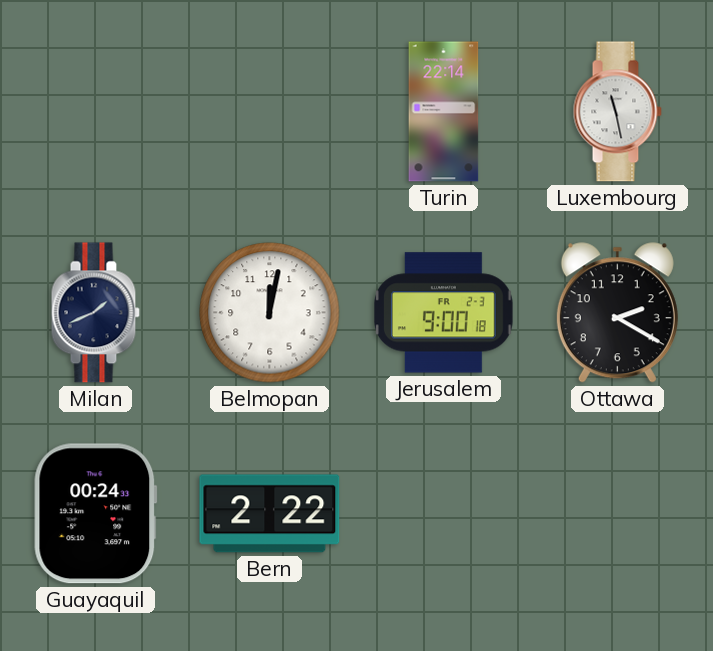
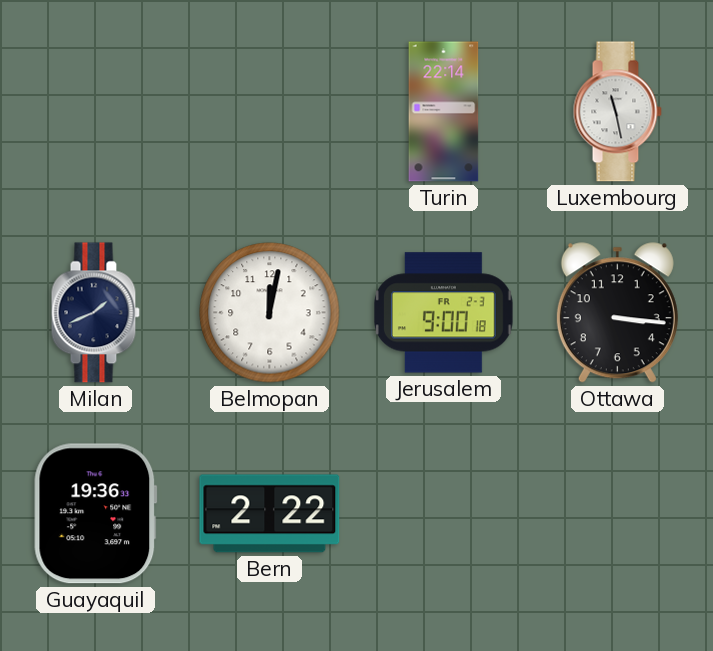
Ottawa: 2:20 -> 3:16 (617, 313)
Guayaquil: 00:24 -> 19:36 (96, 514)
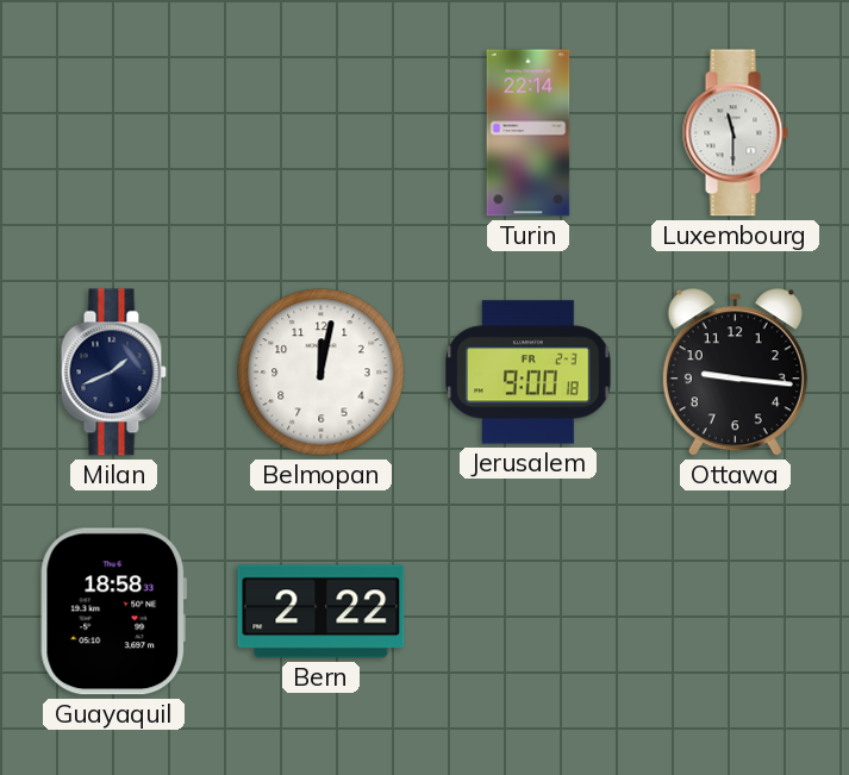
Luxembourg: 11:28 -> 11:30 (735, 133)
Ottawa: 3:16 -> 9:16 (735, 373)
Guayaquil: 19:36 -> 18:58 (114, 612)
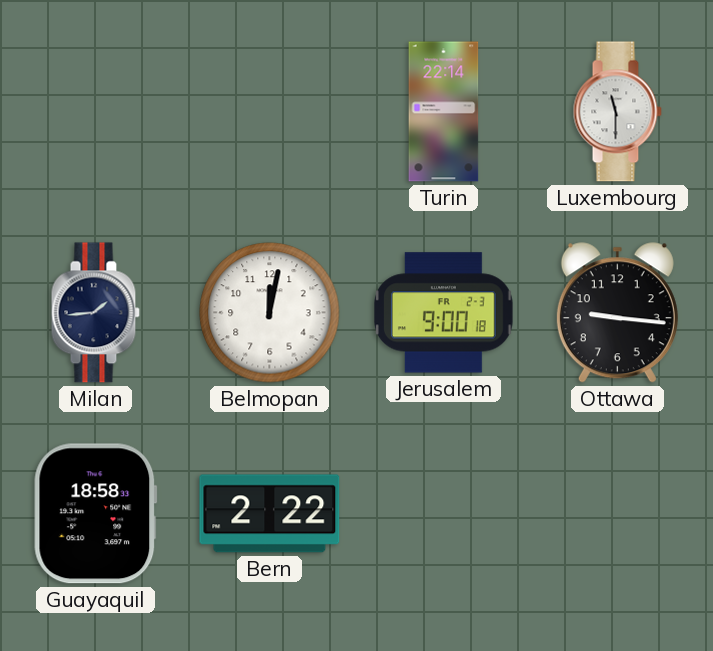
Milan: 1:41 -> 1:44 (95, 313)
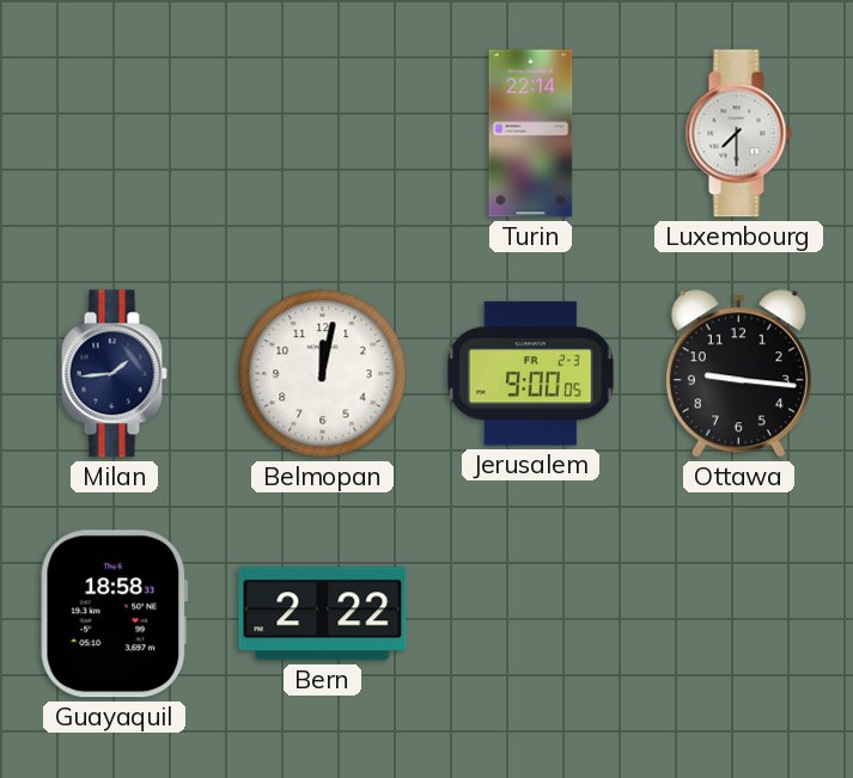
Luxembourg: 11:30 -> 7:30 (738, 134)
Jerusalem: 9:00:18 -> 9:00:05 (531, 374)
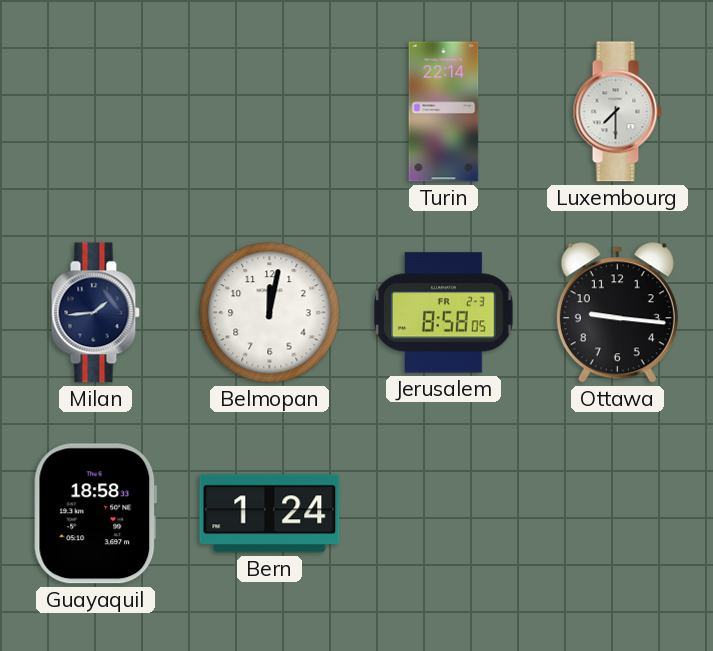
Jerusalem: 9:00 -> 8:58 (444, 313)
Bern: 2:22 -> 1:24 (270, 514)
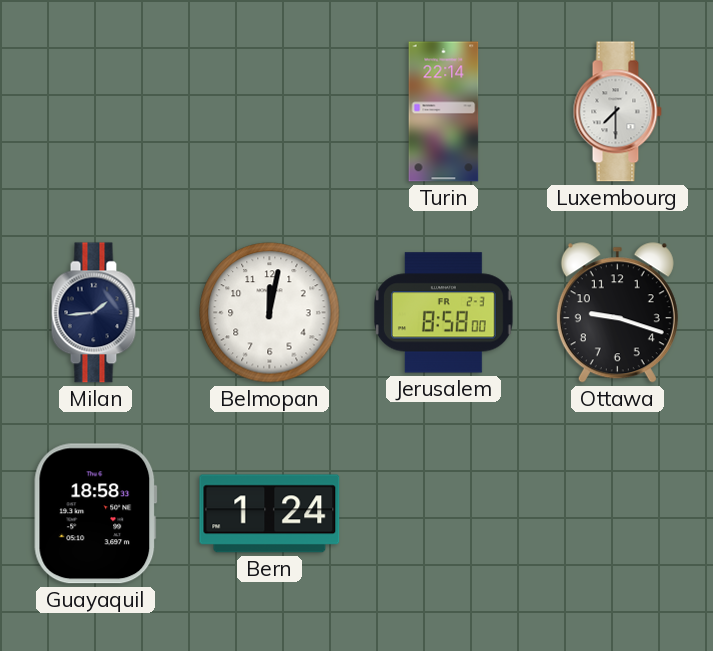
Jerusalem: 8:58:05 -> 8:58:00 (444, 313)
Ottawa: 9:16 -> 9:18 (617, 313)
